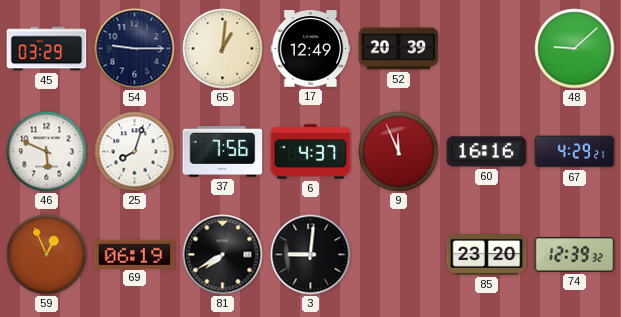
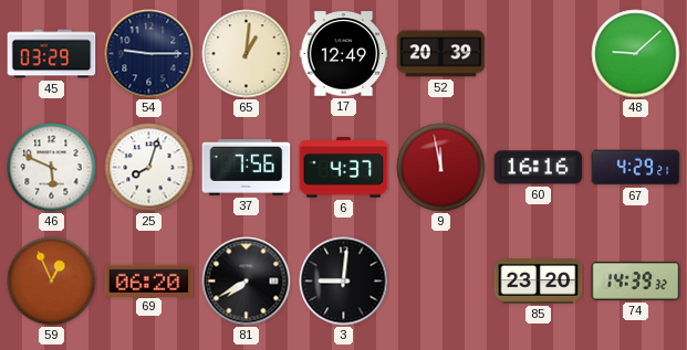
9: 11:56 -> 11:58 (441, 168)
69: 06:19 -> 06:20 (149, 280)
74: 12:39 -> 14:39 (636, 282)
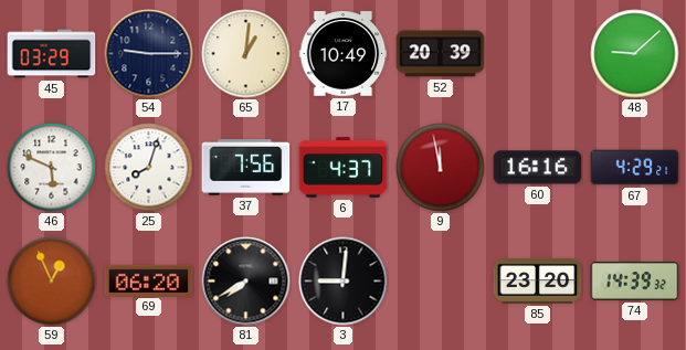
17: 12:49 -> 10:49 (344, 54)
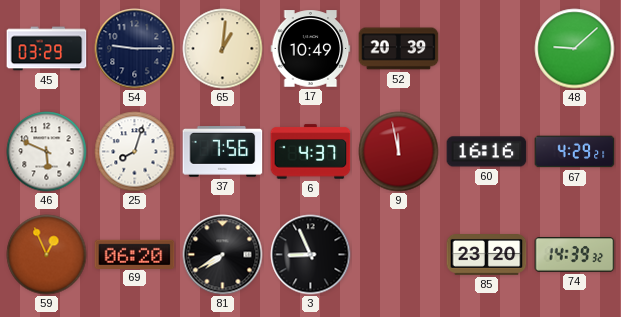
3: 9:01 -> 8:56 (311, 255)
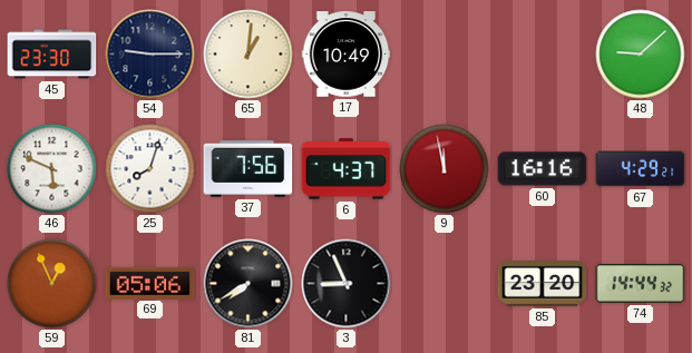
45: 03:29 -> 23:30 (52, 55)
52: 20:39 -> none (399, 49)
69: 06:20 -> 05:06 (150, 283)
74: 14:39 -> 14:44 (641, 284)
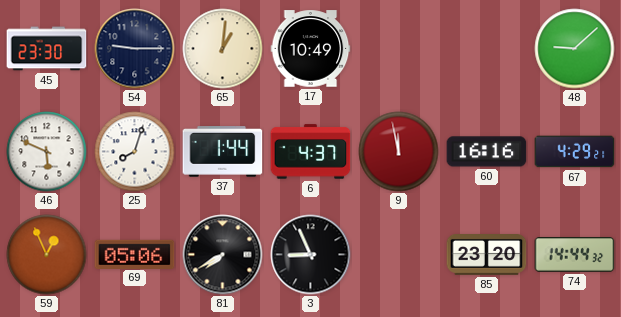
37: 7:56 -> 1:44 (223, 152)
